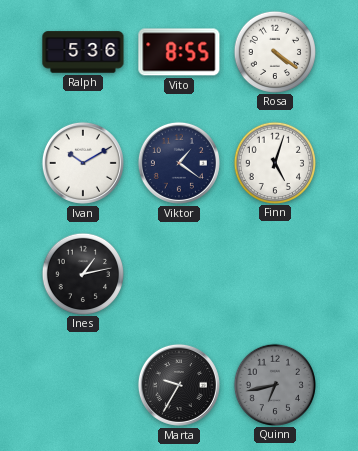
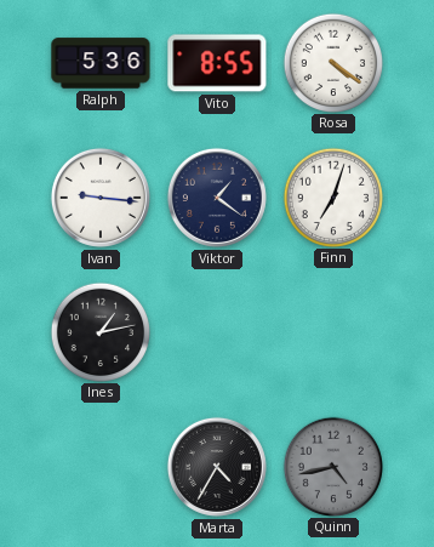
Ivan: 10:10 -> 9:16 (101, 198)
Finn: 5:03 -> 7:03 (332, 196)
Marta: 9:35 -> 4:35 (217, 467)
Quinn: 6:43 -> 4:43 (332, 466)
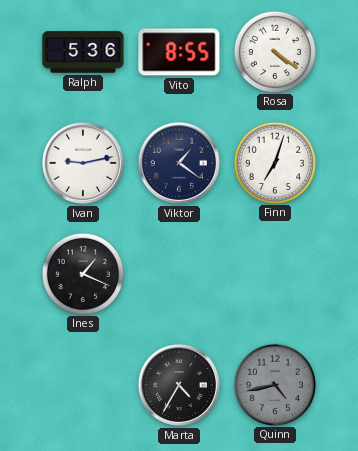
Ivan: 9:16 -> 9:13 (83, 163)
Ines: 1:13 -> 1:19 (82, 273)
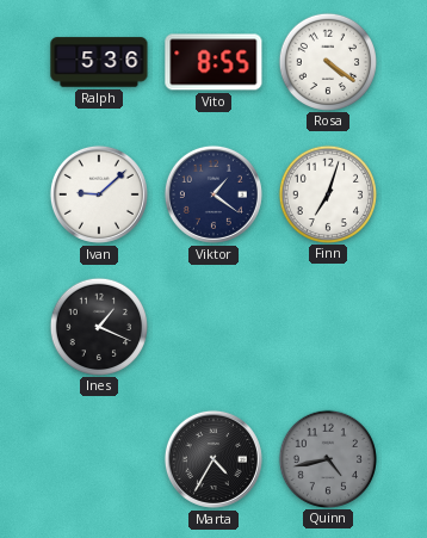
Ivan: 9:13 -> 9:08 (99, 194)
